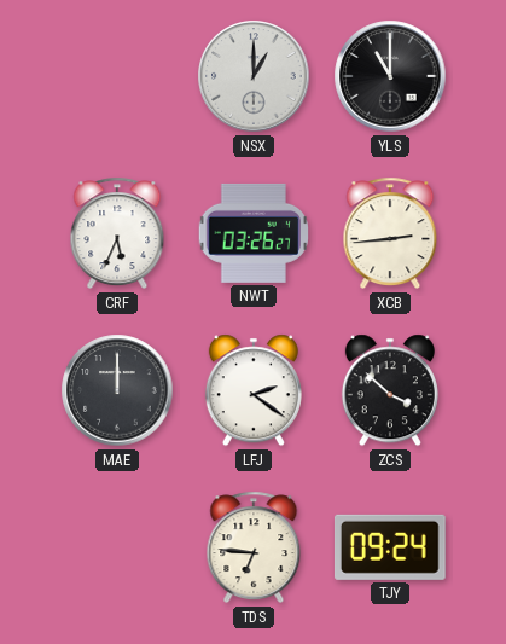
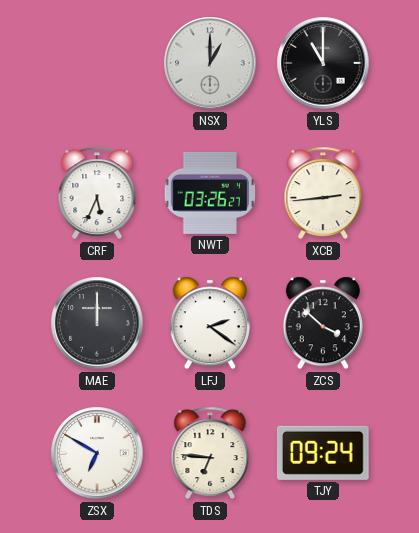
ZSX: none -> 6:50 (97, 453)
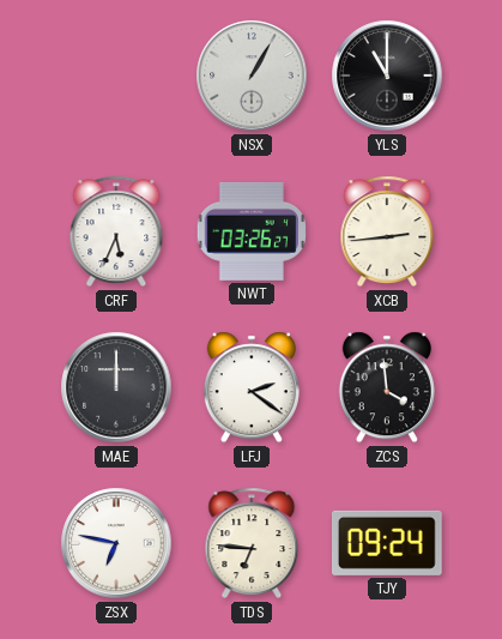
NSX: 1:00 -> 1:05 (252, 76)
ZCS: 3:52 -> 3:59 (387, 387)
ZSX: 6:50 -> 6:47 (116, 543)
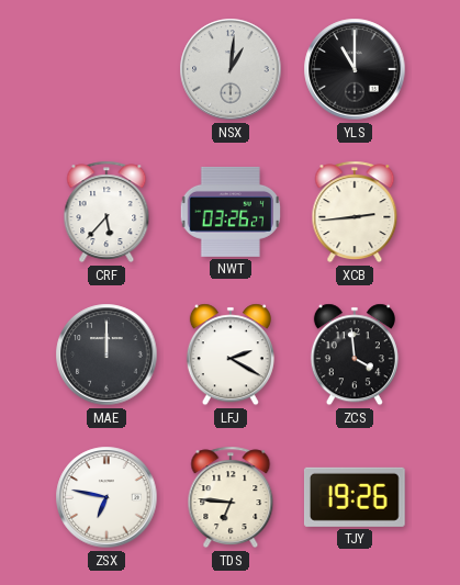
NSX: 1:05 -> 1:01 (231, 69)
CRF: 5:34 -> 5:37 (106, 212)
LFJ: 2:21 -> 2:20 (231, 355)
TJY: 09:24 -> 19:26 (355, 497)
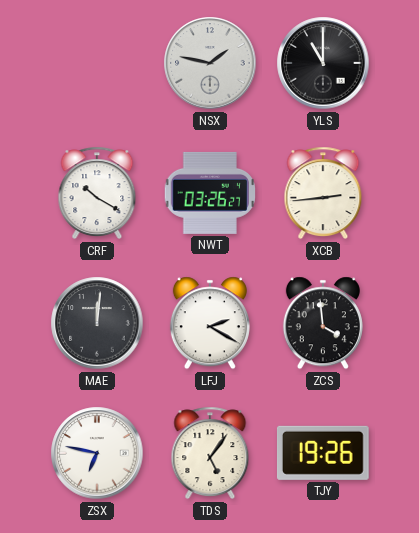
NSX: 1:01 -> 1:47 (210, 63)
CRF: 5:37 -> 10:20 (97, 193)
MAE: 12:00 -> 12:01 (97, 323)
TDS: 6:46 -> 5:06 (210, 453)
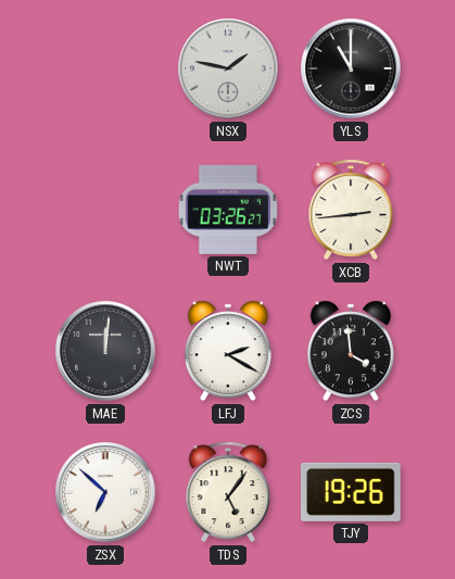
CRF: 10:20 -> none (97, 193)
ZSX: 6:47 -> 6:52 (105, 492)
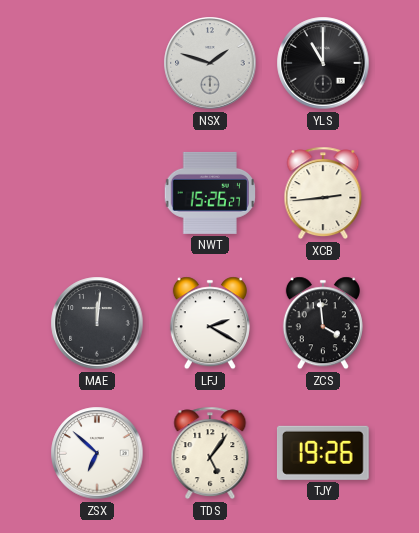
NSX: 1:47 -> 1:48 (210, 63)
NWT: 03:26 -> 15:26 (210, 193)
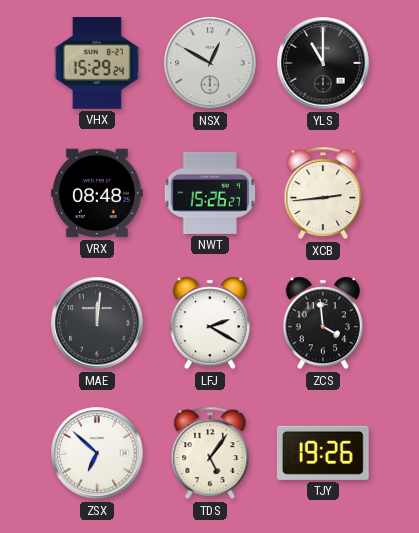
VHX: none -> 15:29 (97, 63)
NSX: 1:48 -> 12:50 (210, 63)
VRX: none -> 08:48 (97, 193)
